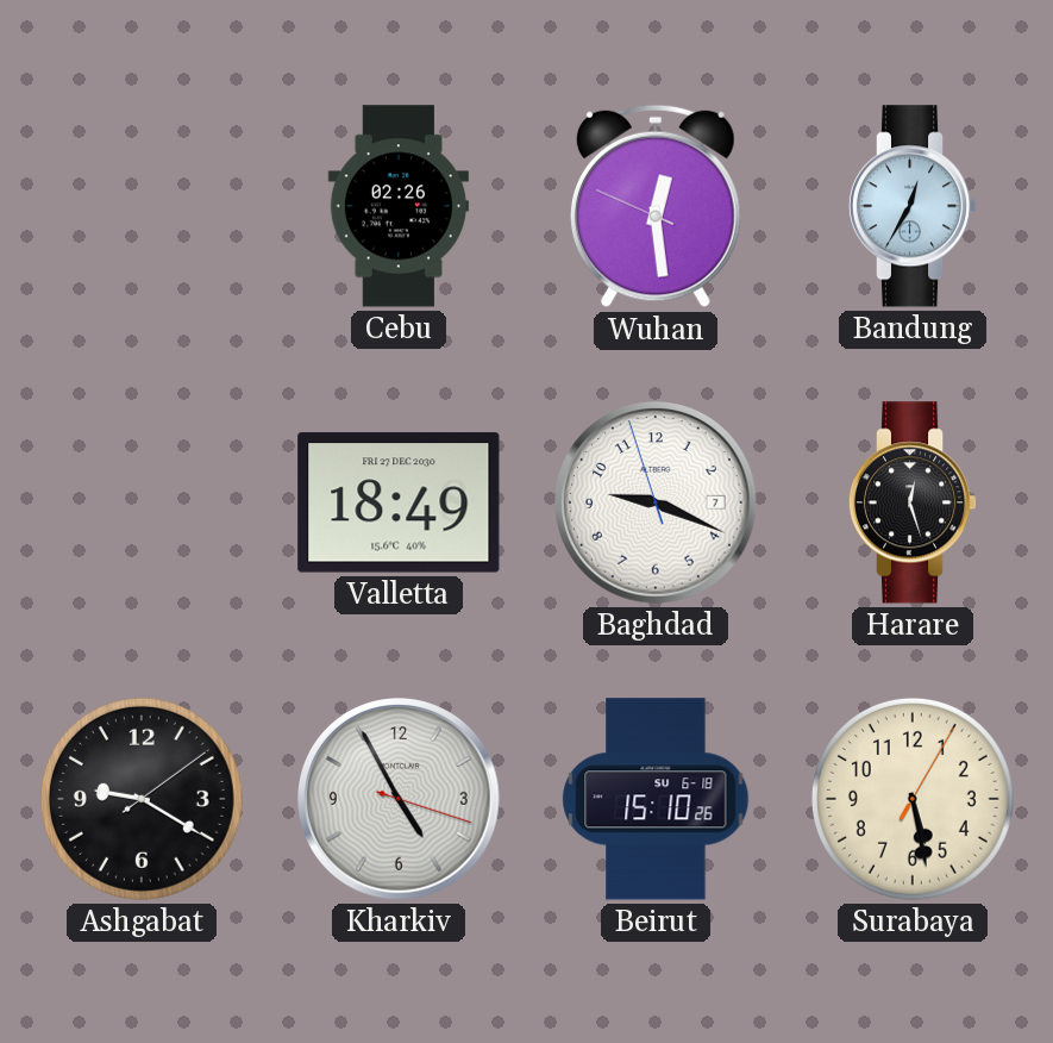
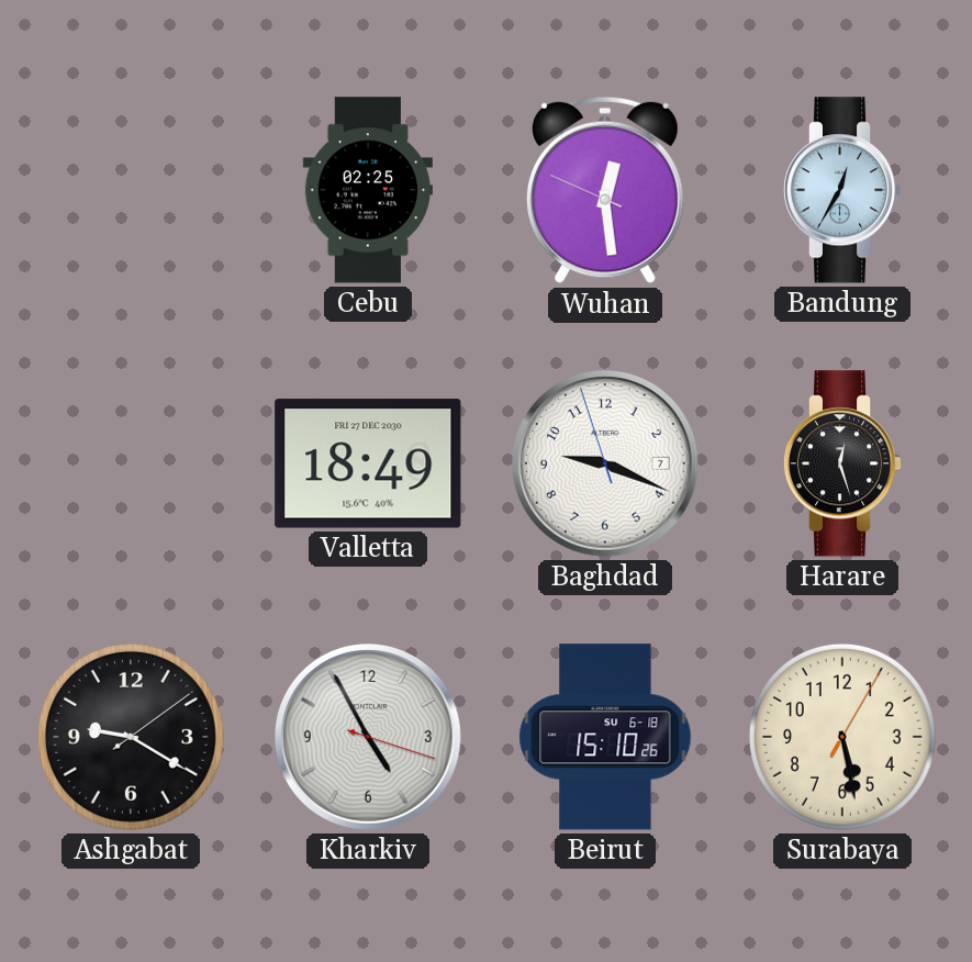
Cebu: 02:26 -> 02:25 (368, 190)
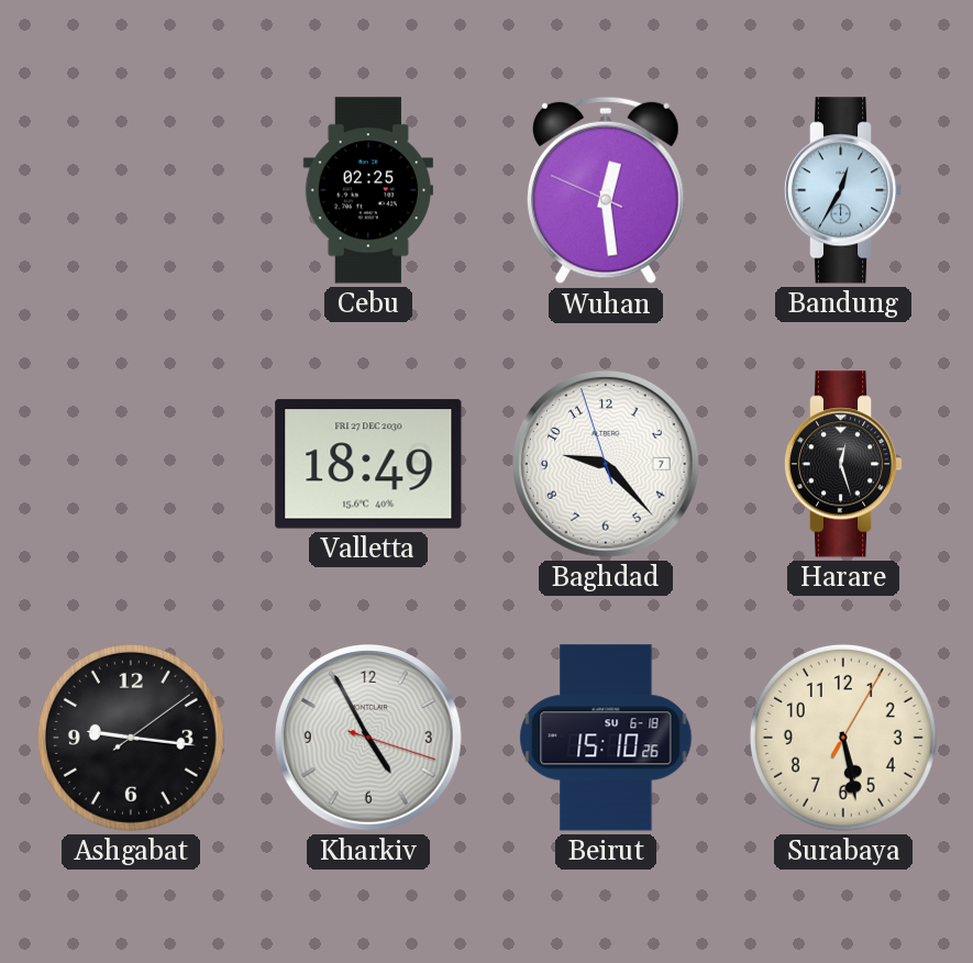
Baghdad: 9:18 -> 9:22 (607, 465)
Ashgabat: 9:20 -> 9:16 (131, 738)
